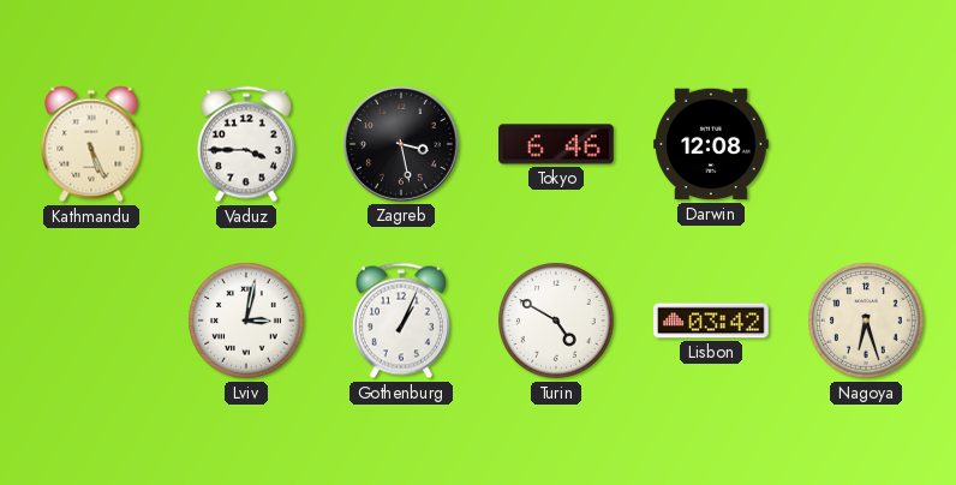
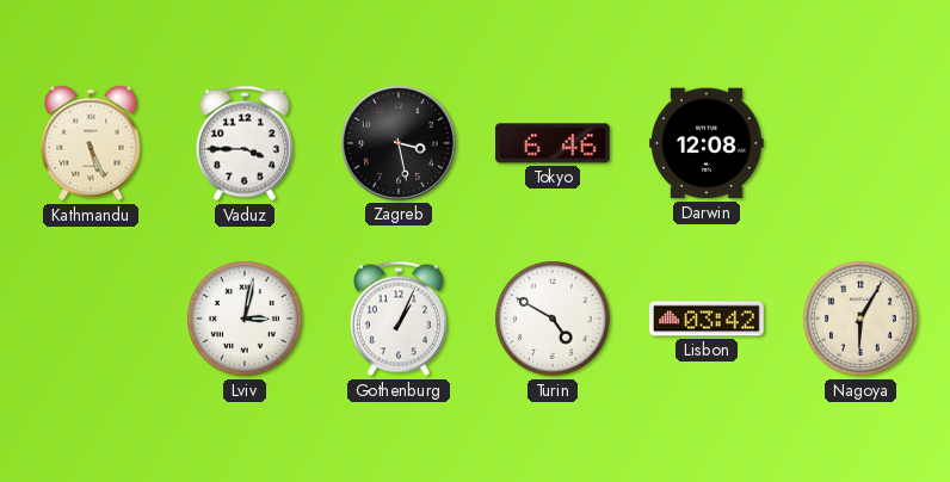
Nagoya: 6:27 -> 6:05 (860, 319)
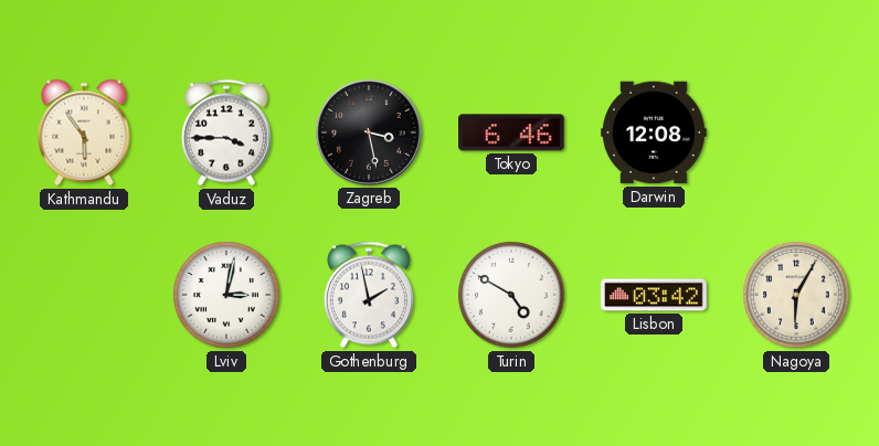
Kathmandu: 5:26 -> 5:54 (84, 132)
Gothenburg: 1:04 -> 1:58 (369, 295)
